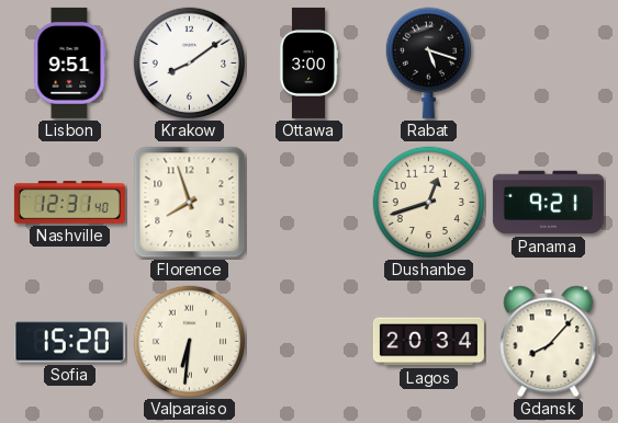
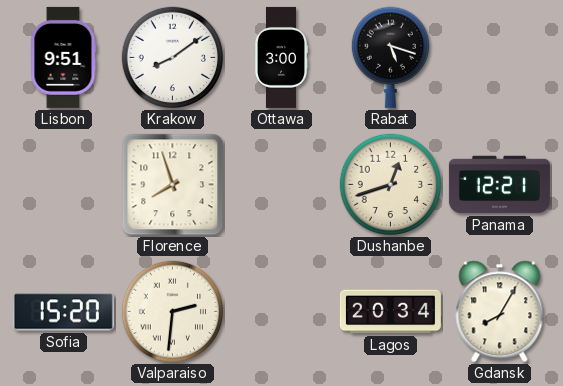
Nashville: 12:31 -> none (69, 203)
Panama: 9:21 -> 12:21 (499, 185)
Valparaiso: 6:31 -> 2:31 (173, 312)
Gdansk: 8:07 -> 8:05 (500, 312)
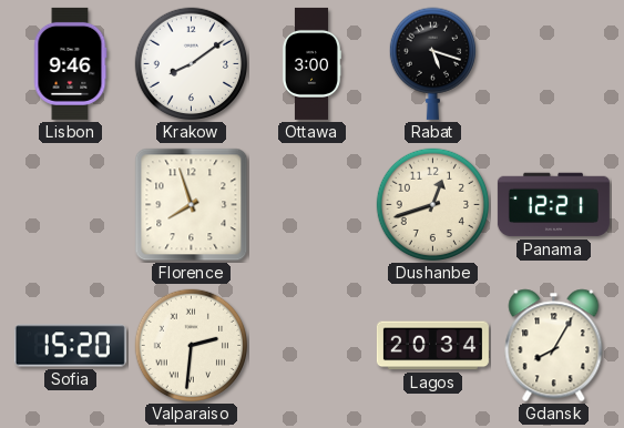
Lisbon: 9:51 -> 9:46 (70, 63)
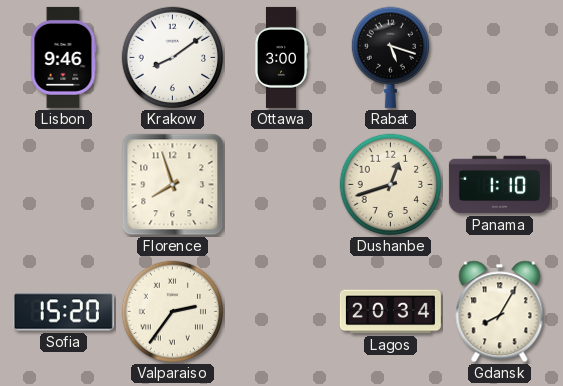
Panama: 12:21 -> 1:10 (499, 185)
Valparaiso: 2:31 -> 2:36 (173, 312)
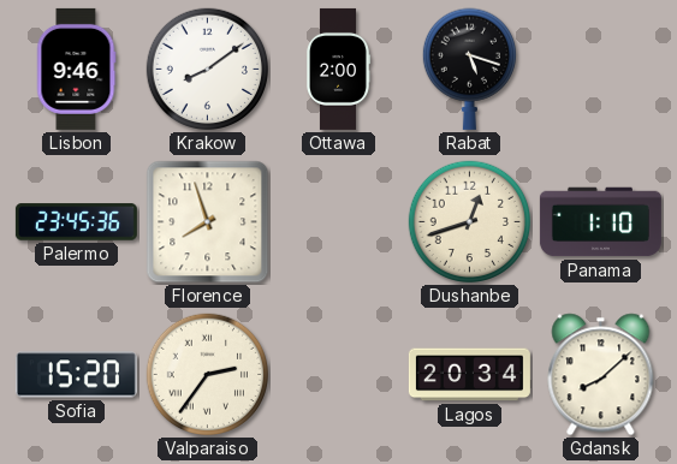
Ottawa: 3:00 -> 2:00 (337, 69)
Palermo: none -> 23:45 (76, 222)
Gdansk: 8:05 -> 8:08 (601, 375)
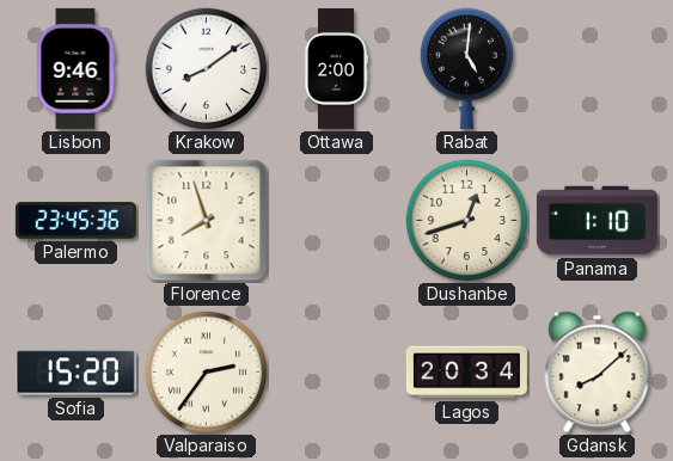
Rabat: 5:18 -> 5:01 (466, 68)
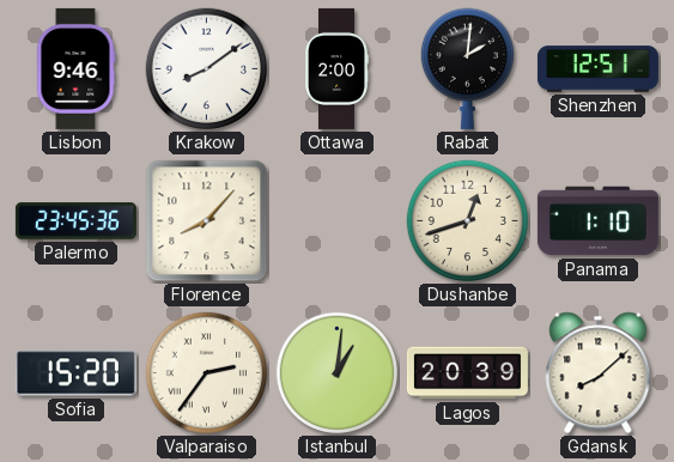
Rabat: 5:01 -> 2:01 (467, 68)
Shenzhen: none -> 12:51 (597, 69)
Florence: 7:57 -> 8:07 (207, 221)
Istanbul: none -> 1:01 (338, 373)
Lagos: 20:34 -> 20:39 (467, 373)
